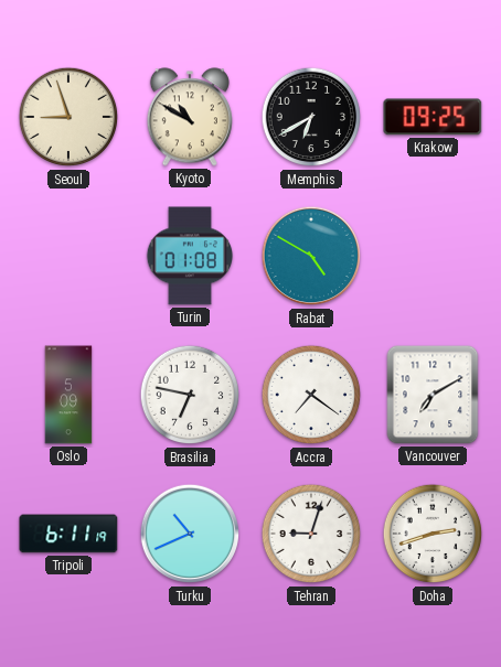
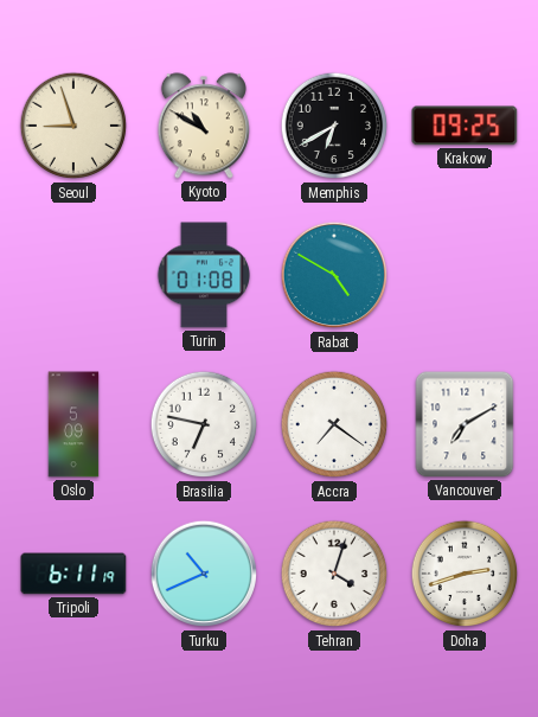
Tehran: 9:03 -> 4:03 (334, 574)
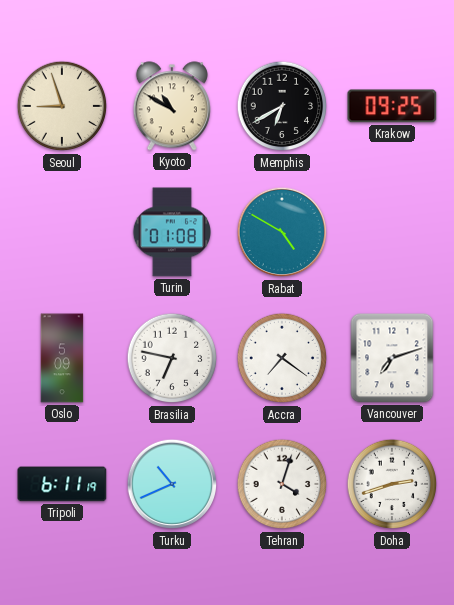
Vancouver: 7:10 -> 7:12 (392, 358)
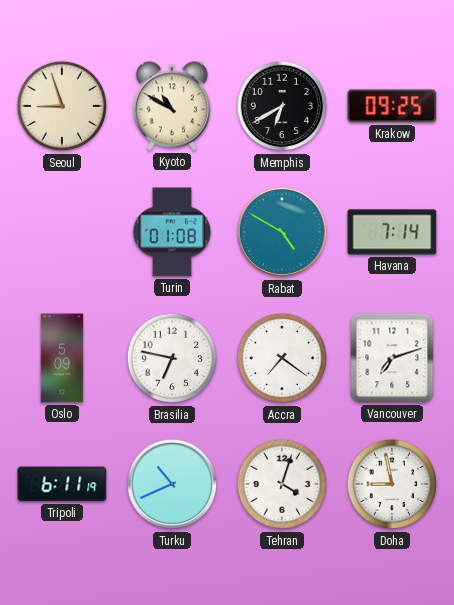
Havana: none -> 7:14 (392, 232)
Doha: 2:42 -> 8:58 (392, 484)
